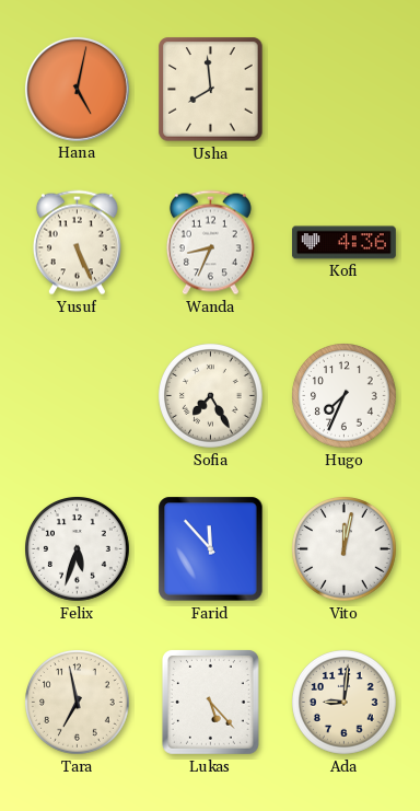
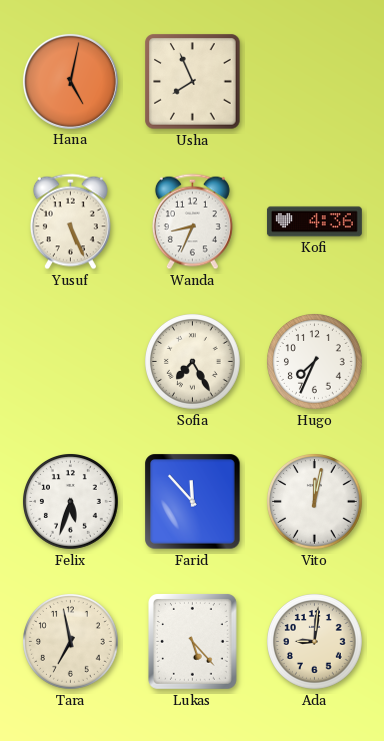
Usha: 7:59 -> 7:56 (193, 82)
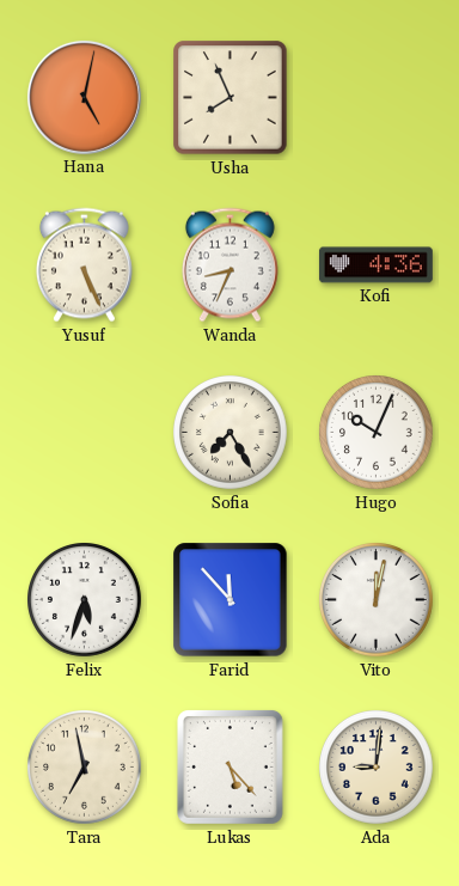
Hugo: 7:34 -> 10:04 (377, 433)
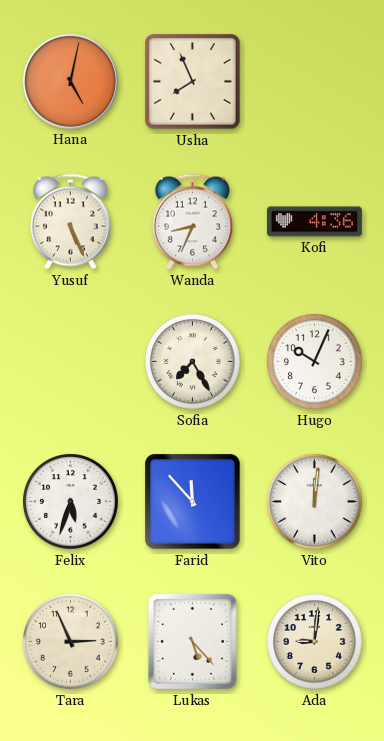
Vito: 12:02 -> 12:01 (315, 502)
Tara: 6:58 -> 2:56 (71, 642)
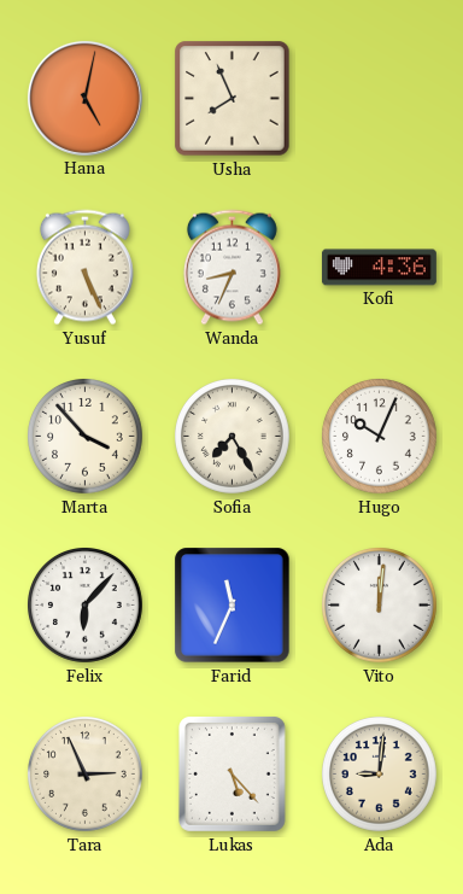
Marta: none -> 3:53 (86, 437)
Felix: 5:33 -> 6:07 (86, 606)
Farid: 11:53 -> 11:34 (233, 606)
